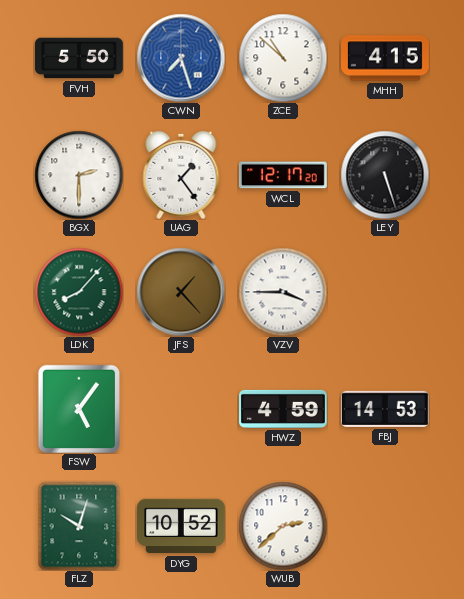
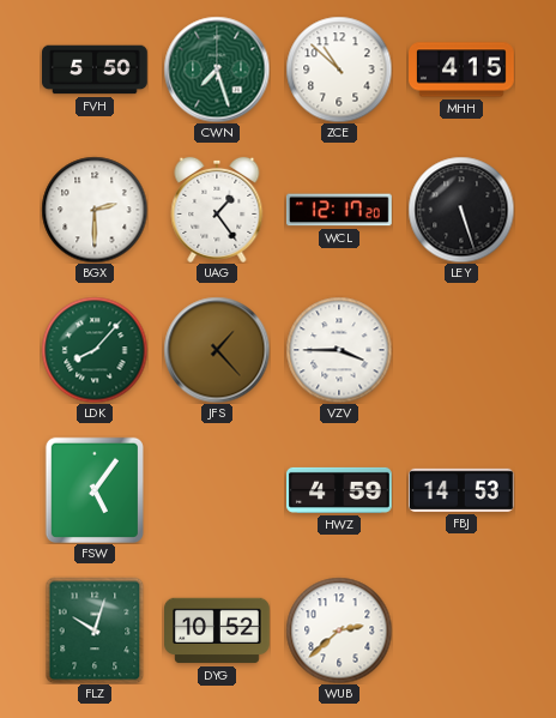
CWN dial: blue -> green (217, 70)
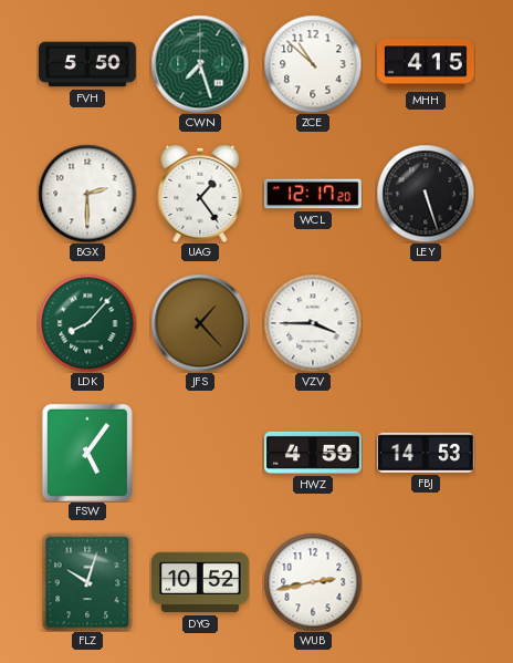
WUB: 2:38 -> 2:43 (313, 582)
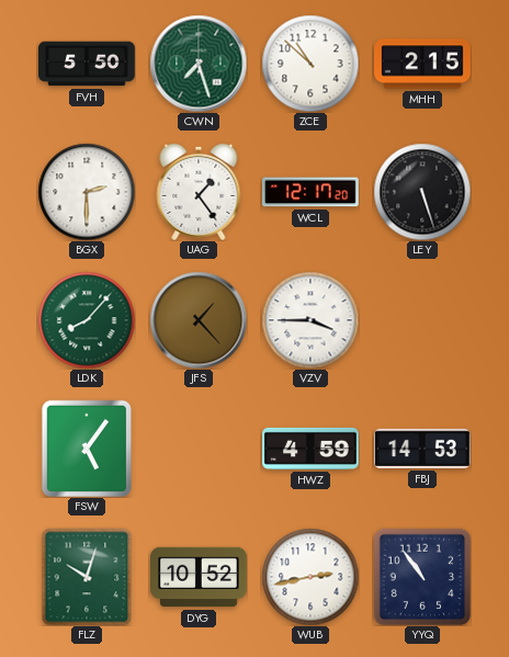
MHH: 4:15 -> 2:15 (423, 64)
YYQ: none -> 10:54 (422, 577)
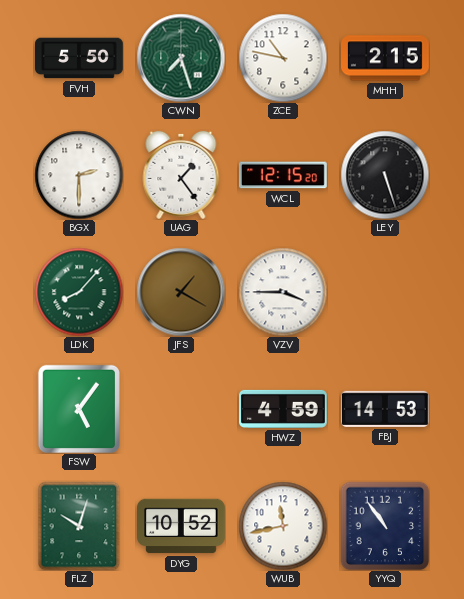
ZCE: 10:52 -> 10:47 (283, 58)
WCL: 12:17 -> 12:15 (284, 175)
JFS: 1:23 -> 1:20 (181, 292)
WUB: 2:43 -> 11:43 (283, 526)
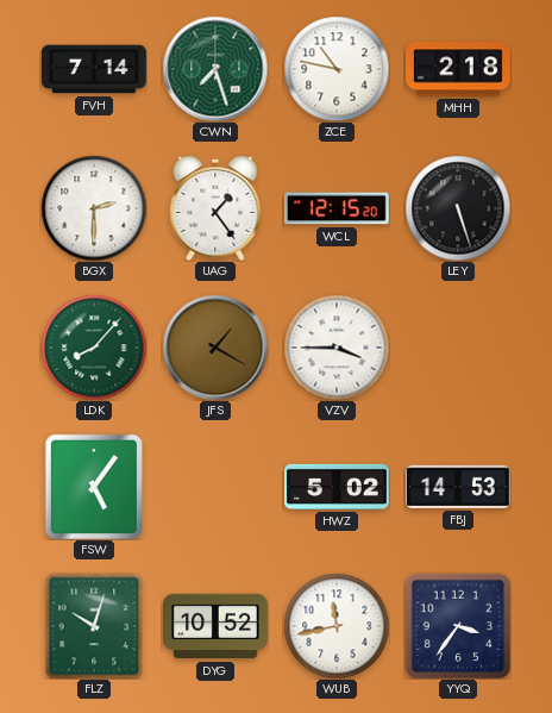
FVH: 5:50 -> 7:14 (95, 69)
MHH: 2:15 -> 2:18 (459, 69)
HWZ: 4:59 -> 5:02 (338, 487)
YYQ: 10:54 -> 3:36 (458, 626)
